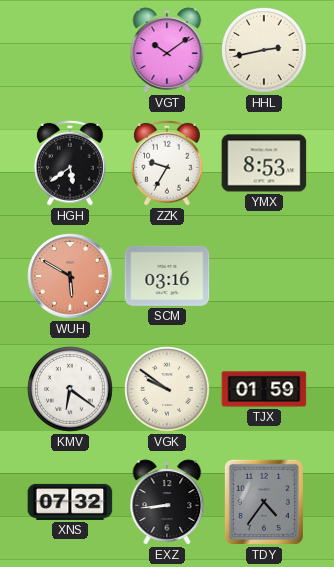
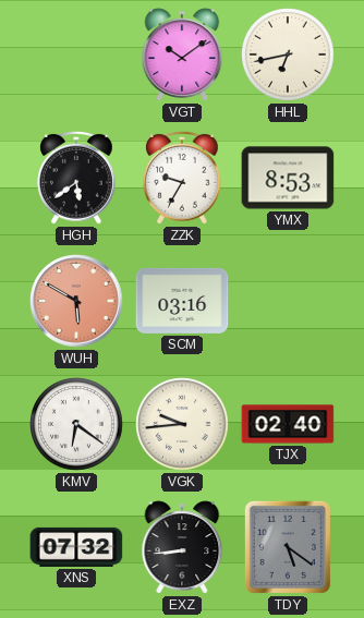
HHL: 2:43 -> 6:43 (288, 54)
VGK: 9:51 -> 9:44 (182, 424)
TJX: 01:59 -> 02:40 (288, 424)
TDY: 4:36 -> 5:21 (288, 547)
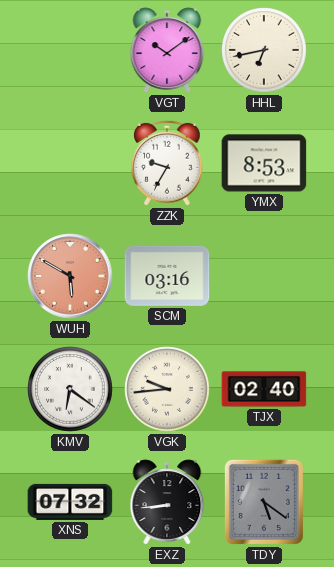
HGH: 5:39 -> none (76, 178)
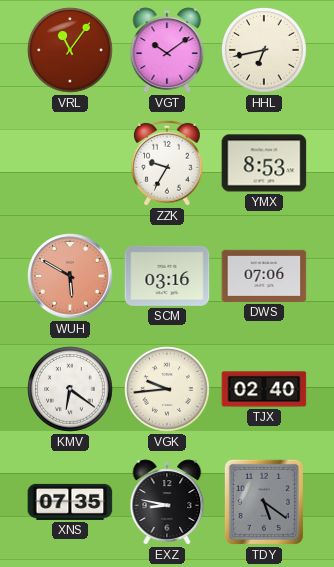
VRL: none -> 11:06 (70, 50)
DWS: none -> 07:06 (264, 276)
XNS: 07:32 -> 07:35 (70, 502)
EXZ: 8:44 -> 8:47 (167, 502)
